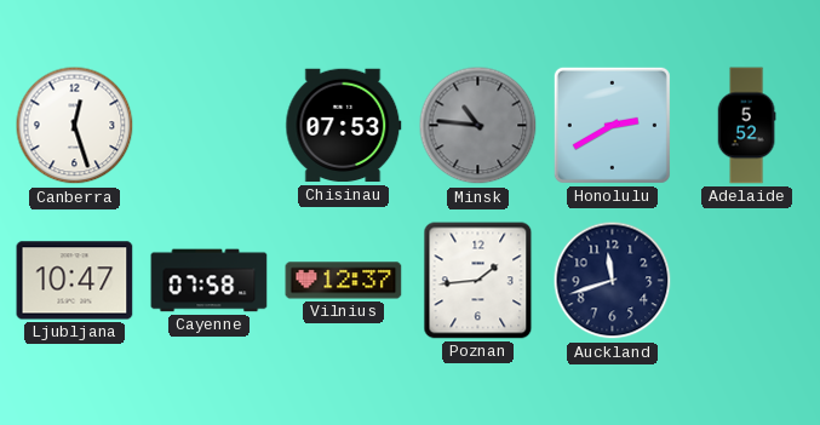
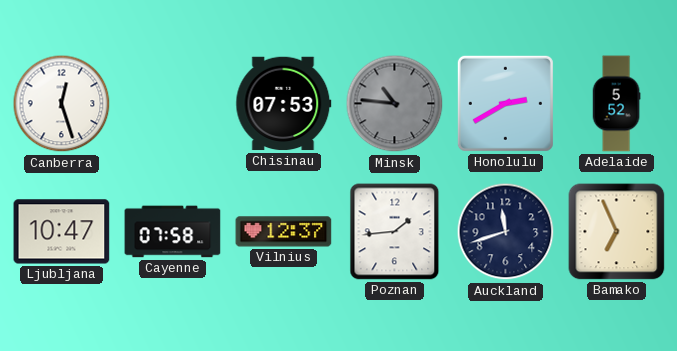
Bamako: none -> 6:56 (617, 232)
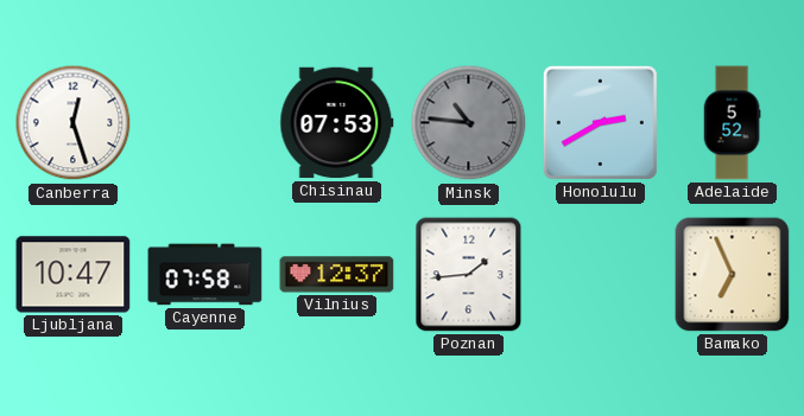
Auckland: 11:42 -> none (506, 232)
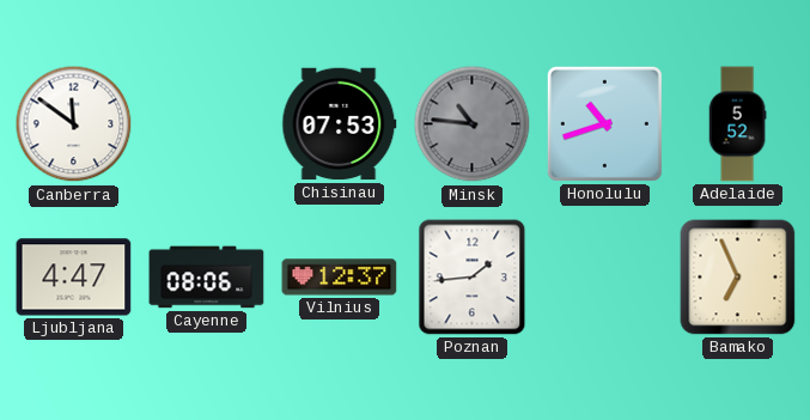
Canberra: 12:27 -> 11:51 (74, 124)
Honolulu: 2:40 -> 10:42 (604, 123)
Ljubljana: 10:47 -> 4:47 (74, 278)
Cayenne: 07:58 -> 08:06 (207, 278)
